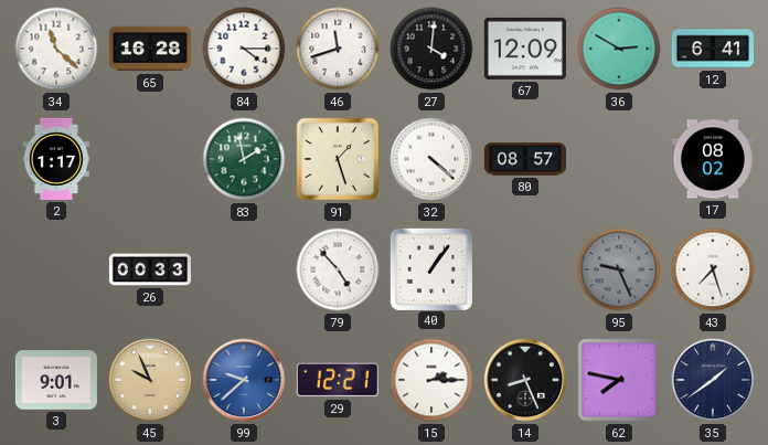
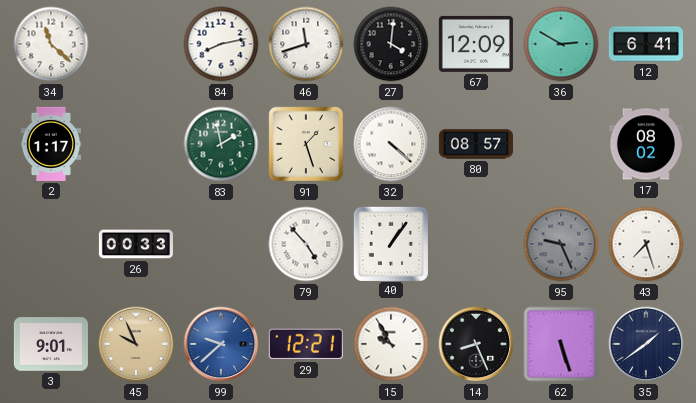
65: 16:28 -> none (150, 49)
84: 4:15 -> 8:13 (221, 44)
15: 2:15 -> 9:55 (391, 344)
62: 7:47 -> 5:27 (561, 344)
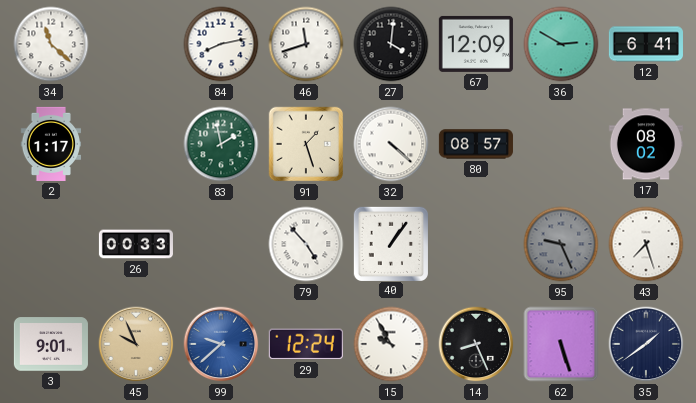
29: 12:21 -> 12:24 (306, 344)
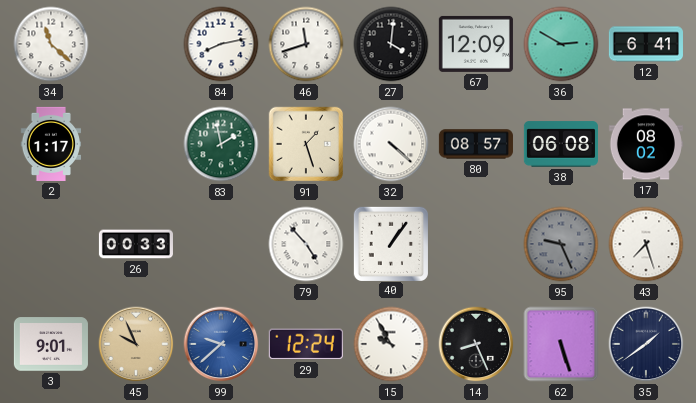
38: none -> 06:08 (561, 144)
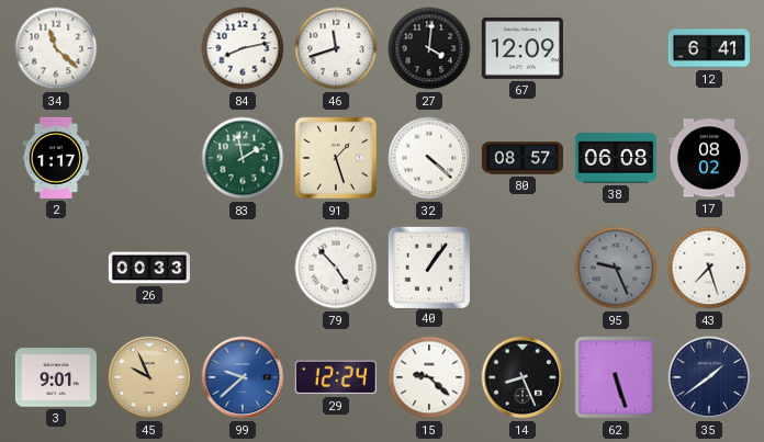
36: 2:50 -> none (561, 44)
15: 9:55 -> 9:22 (429, 377)
